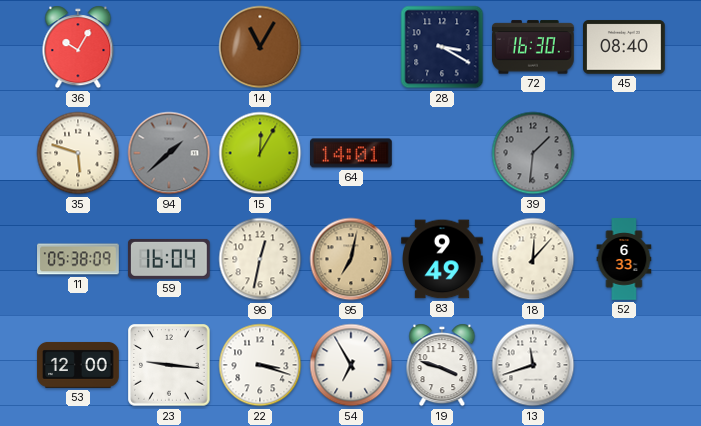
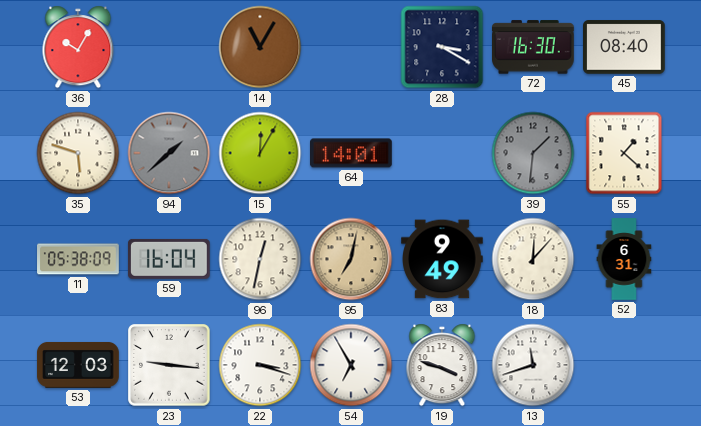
55: none -> 1:22 (624, 153)
52: 6:33 -> 6:31 (624, 259)
53: 12:00 -> 12:03 (78, 365)
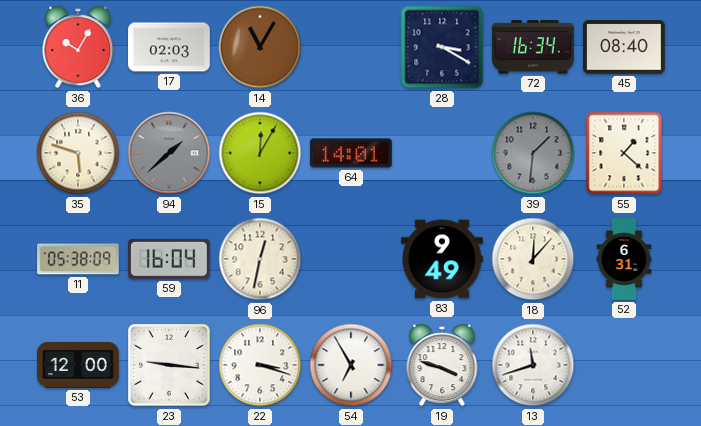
17: none -> 02:03 (169, 47)
72: 16:30 -> 16:34 (534, 47)
95: 7:02 -> none (351, 259)
53: 12:03 -> 12:00 (78, 365)
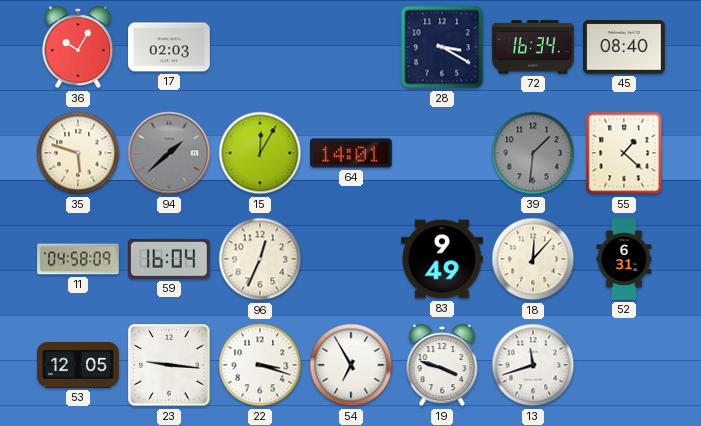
14: 11:05 -> none (260, 47)
11: 05:38 -> 04:58 (78, 259)
96: 12:32 -> 12:34 (260, 259)
53: 12:00 -> 12:05 (78, 365)
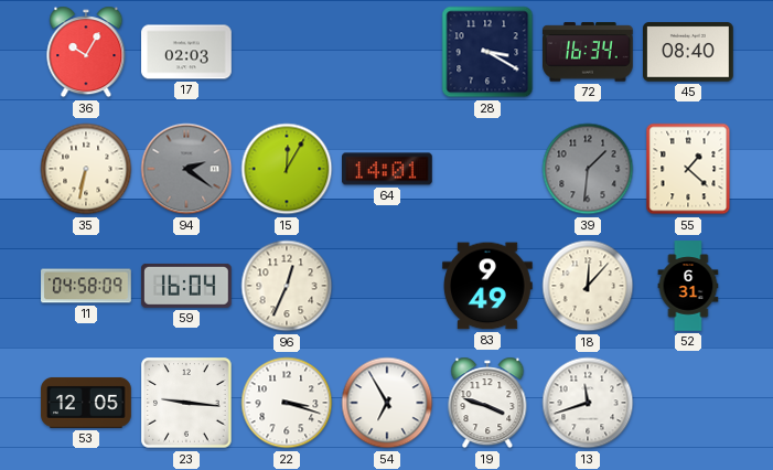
35: 5:48 -> 6:32 (86, 169)
94: 1:38 -> 2:21 (186, 169)
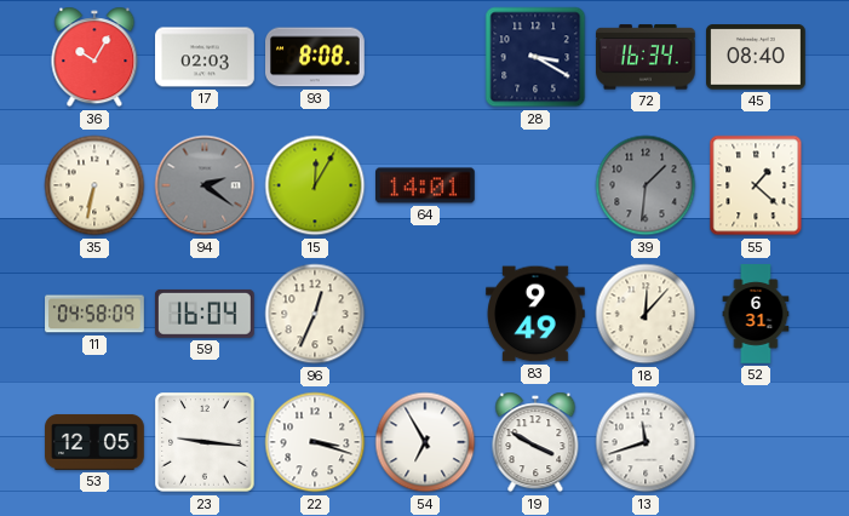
93: none -> 8:08 (316, 57)
19: 3:48 -> 3:50 (535, 442)
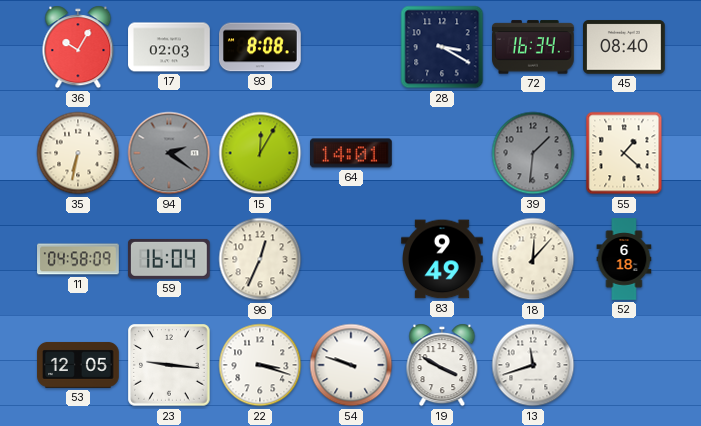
52: 6:31 -> 6:18 (624, 259)
54: 6:55 -> 9:48 (351, 365)
